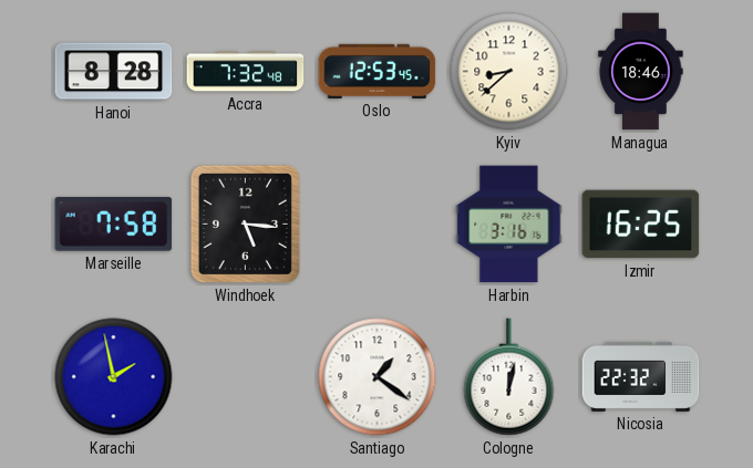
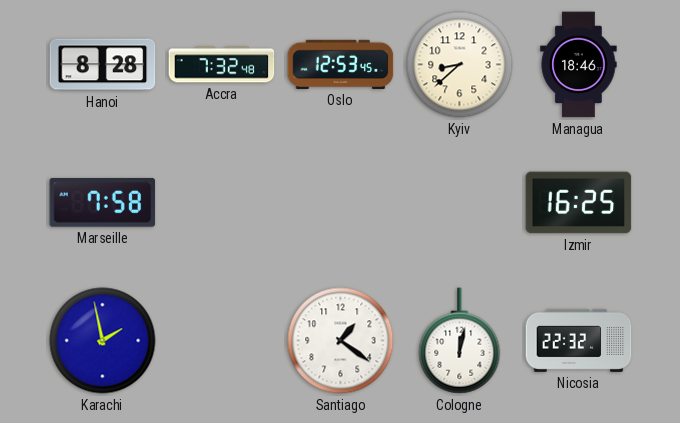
Windhoek: 5:16 -> none (245, 223)
Harbin: 3:16 -> none (509, 225)
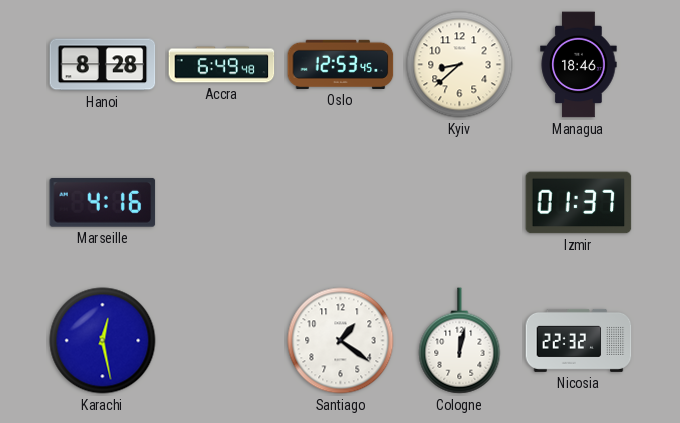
Accra: 7:32 -> 6:49 (222, 65)
Marseille: 7:58 -> 4:16 (103, 203)
Izmir: 16:25 -> 01:37 (579, 203)
Karachi: 1:58 -> 12:28 (103, 341)
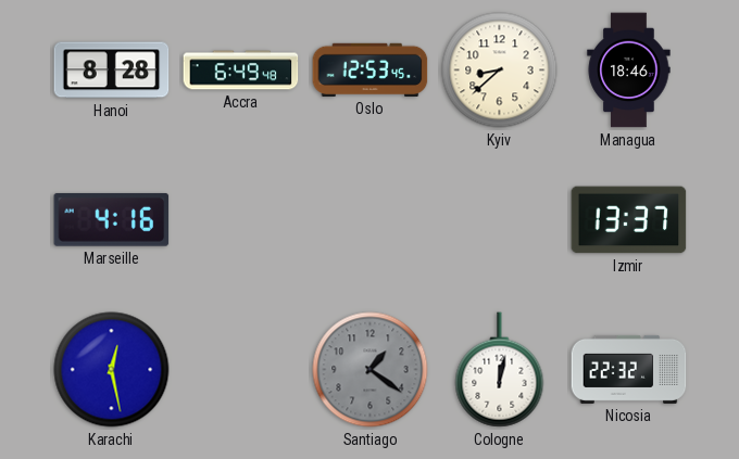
Izmir: 01:37 -> 13:37 (629, 220)
Santiago dial: white -> grey (371, 370)
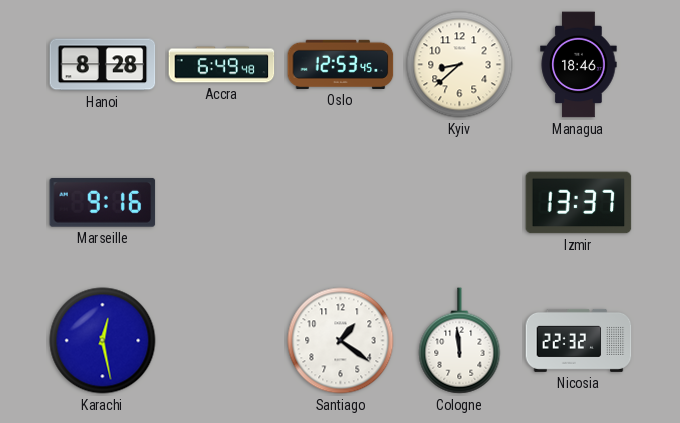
Marseille: 4:16 -> 9:16 (103, 203)
Santiago dial: grey -> white (341, 341)
Cologne: 12:02 -> 11:59 (460, 341)
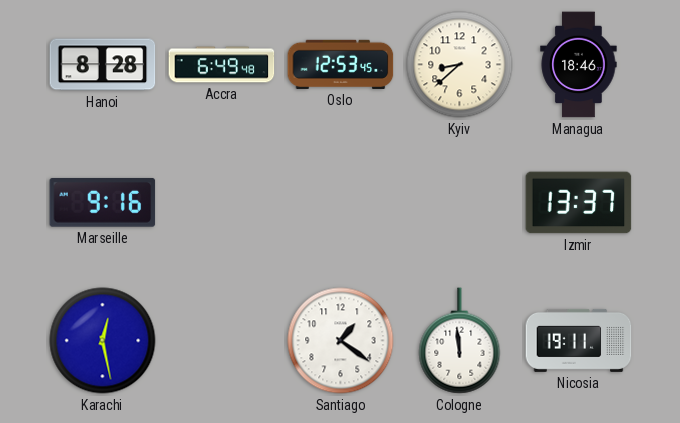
Nicosia: 22:32 -> 19:11 (579, 340)
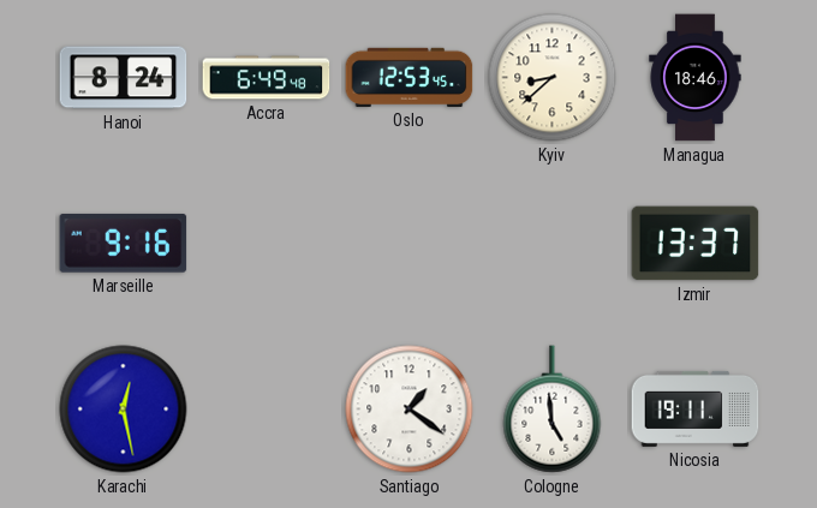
Hanoi: 8:28 -> 8:24 (124, 78)
Cologne: 11:59 -> 4:59 (553, 410)
